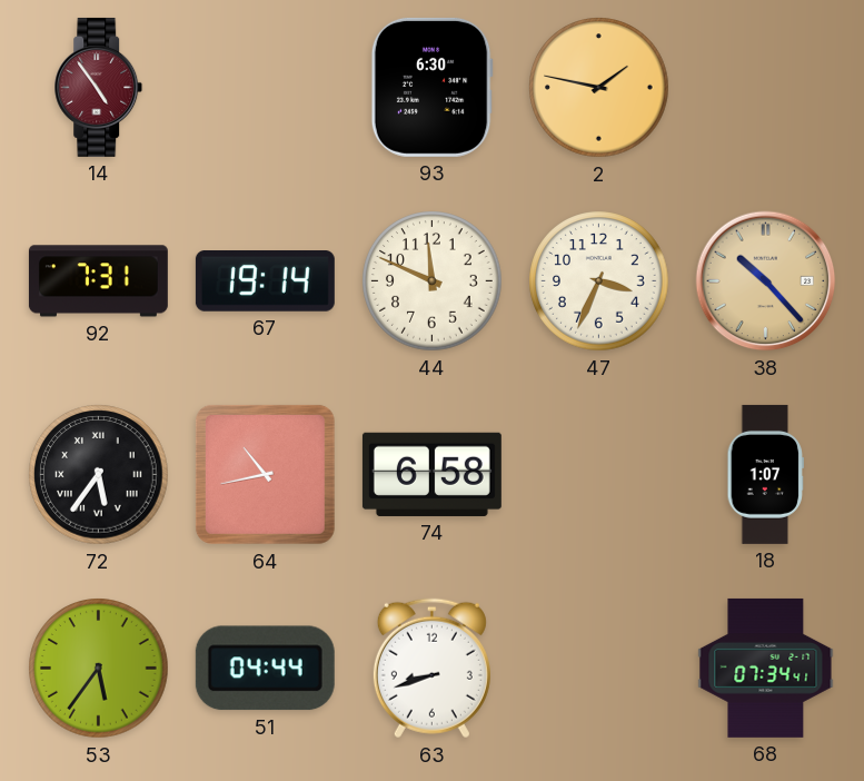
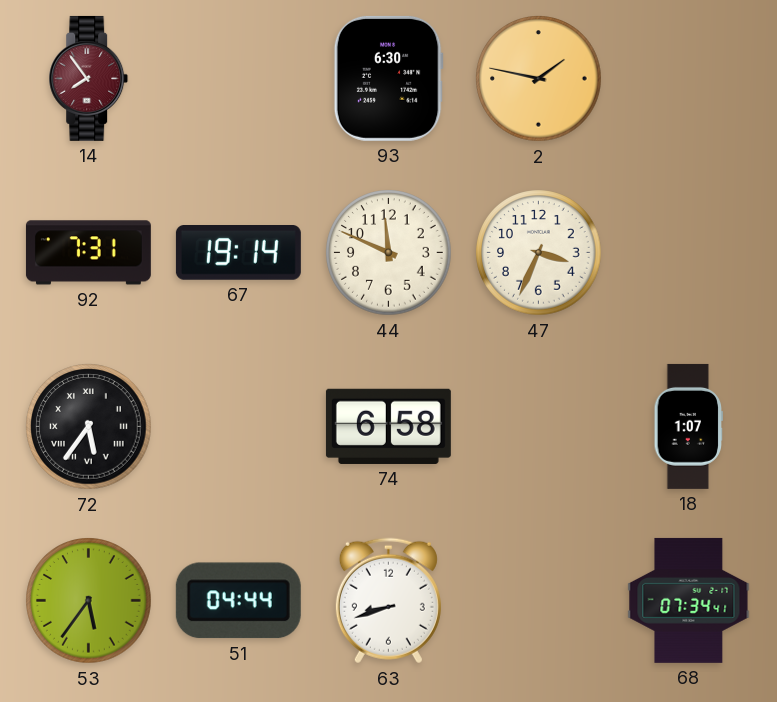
14: 4:54 -> 7:54 (89, 78)
38: 10:23 -> none (766, 281)
64: 10:43 -> none (265, 474)
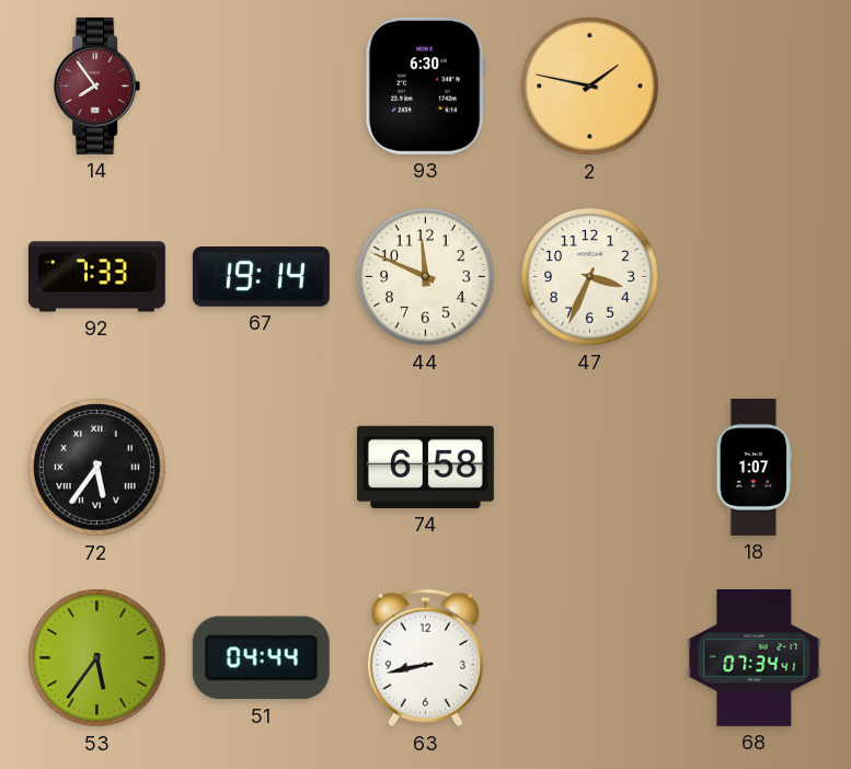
92: 7:31 -> 7:33 (96, 277)
63: 8:42 -> 8:43 (425, 658)
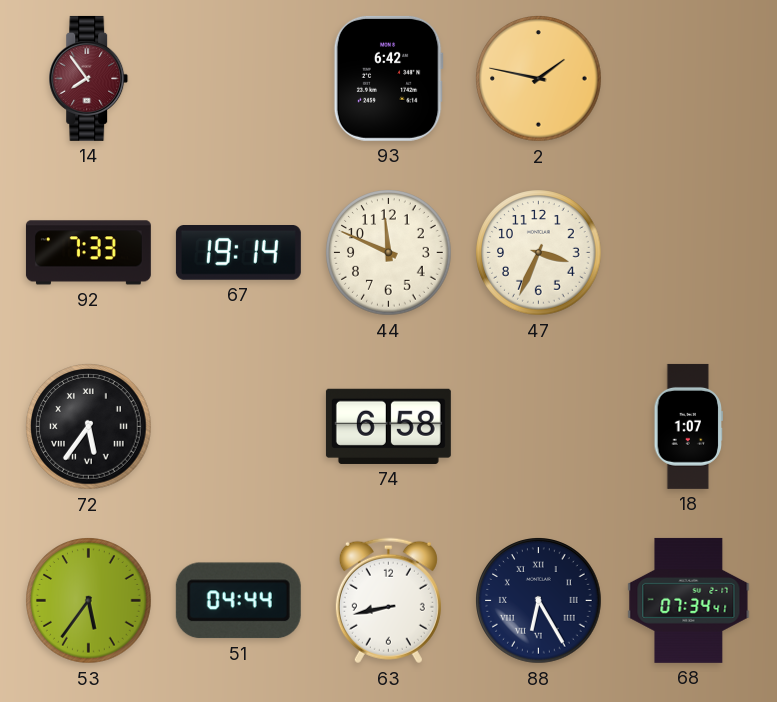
93: 6:30 -> 6:42 (388, 78)
88: none -> 6:25 (539, 601)
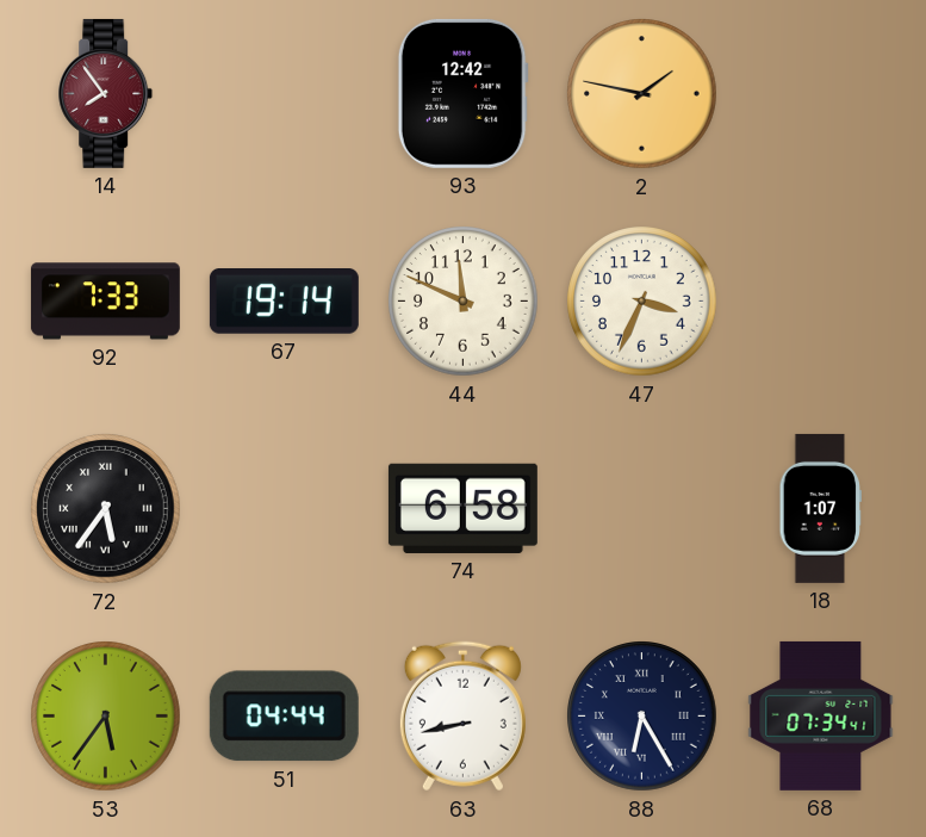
93: 6:42 -> 12:42 (462, 93)
